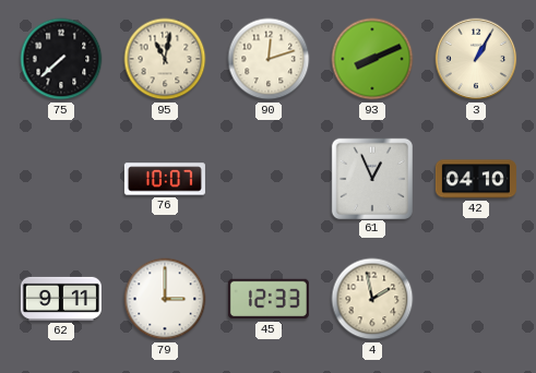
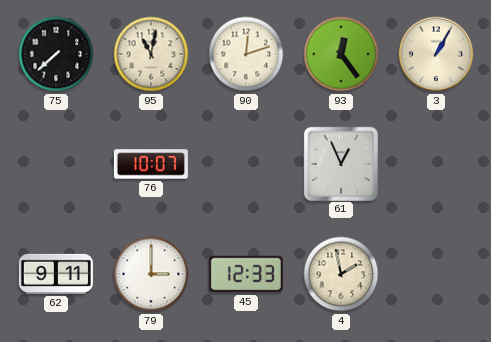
93: 8:11 -> 12:24 (341, 54)
42: 04:10 -> none (476, 179)
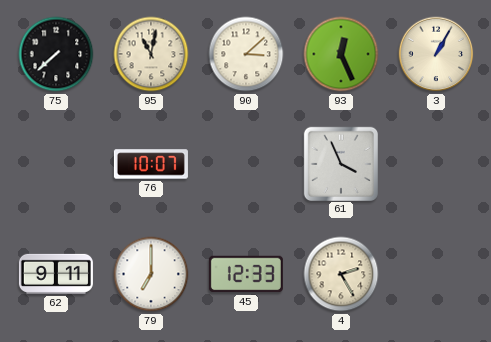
90: 12:12 -> 3:08 (246, 54)
93: 12:24 -> 12:26 (341, 54)
61: 12:56 -> 3:56 (340, 163)
79: 3:00 -> 7:00 (151, 274)
4: 1:58 -> 2:25 (341, 274)
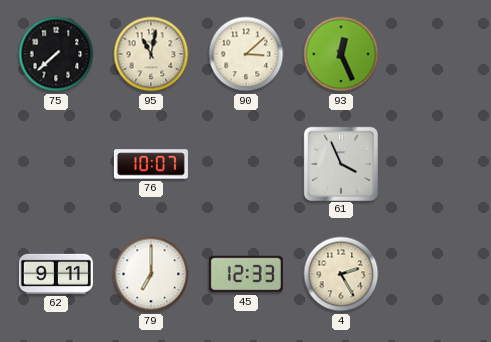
3: 1:05 -> none (436, 54)
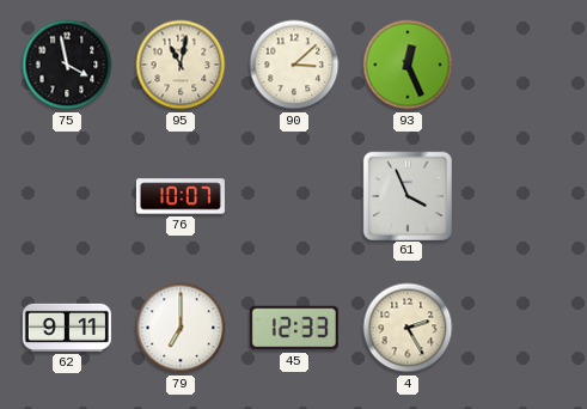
75: 7:38 -> 3:58 (67, 65)
